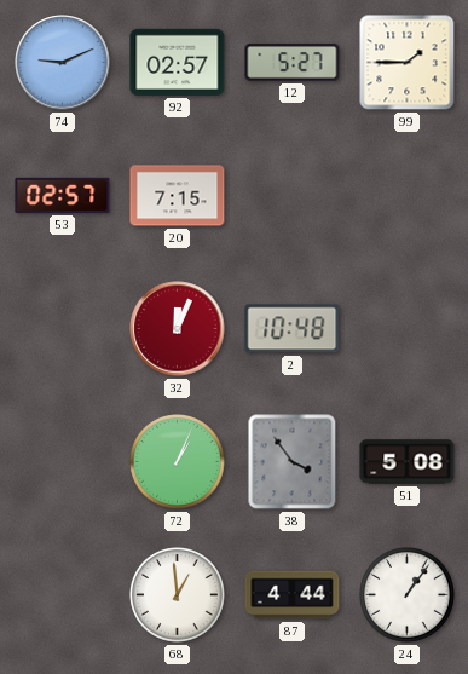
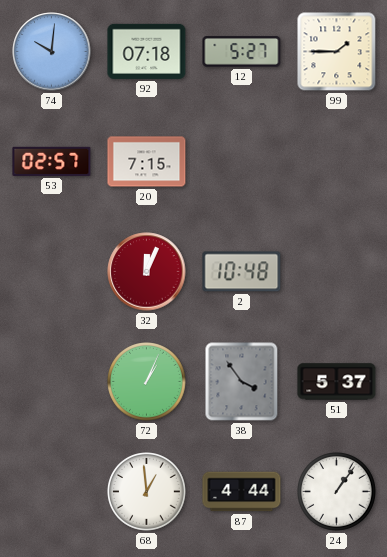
74: 9:11 -> 10:01 (52, 52)
92: 02:57 -> 07:18 (147, 51)
51: 5:08 -> 5:37 (337, 382)
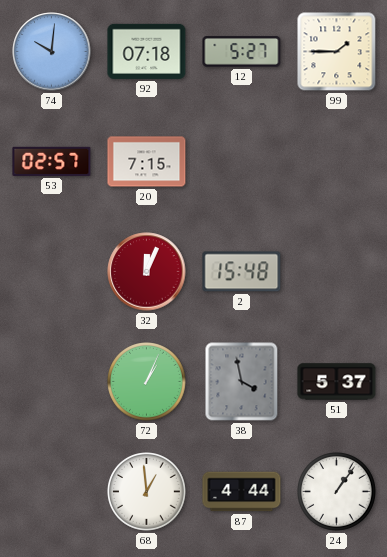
2: 10:48 -> 15:48 (242, 272)
38: 3:54 -> 3:58 (242, 382)
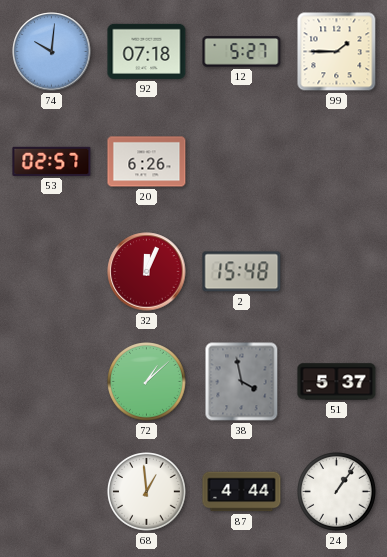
20: 7:15 -> 6:26 (147, 162)
72: 1:04 -> 1:08 (147, 382)
